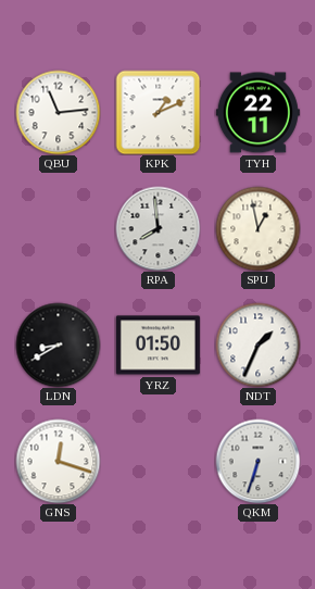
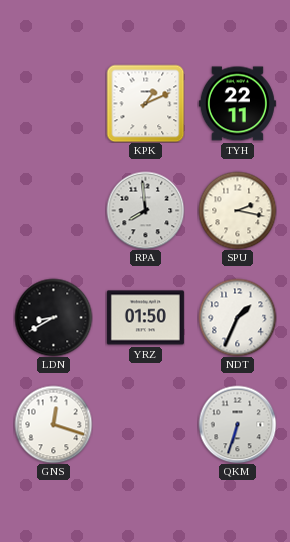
QBU: 11:14 -> none (58, 112)
SPU: 12:58 -> 2:17 (237, 210)
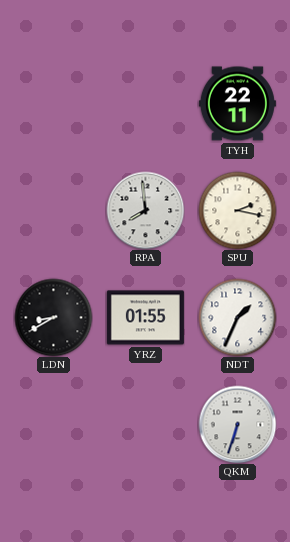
KPK: 1:11 -> none (145, 103)
YRZ: 01:50 -> 01:55 (145, 318)
GNS: 12:18 -> none (53, 424)
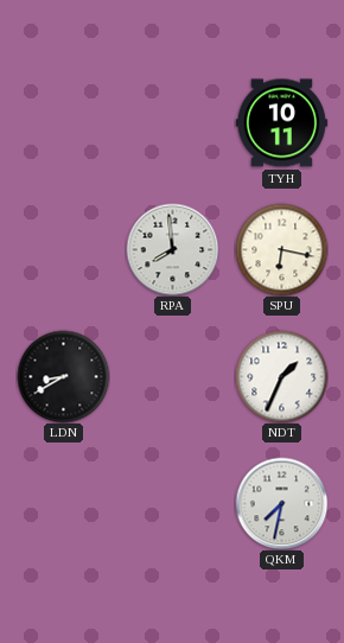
TYH: 22:11 -> 10:11 (281, 123)
SPU: 2:17 -> 6:17 (281, 249)
YRZ: 01:55 -> none (145, 318)
QKM: 6:33 -> 7:32 (281, 503)
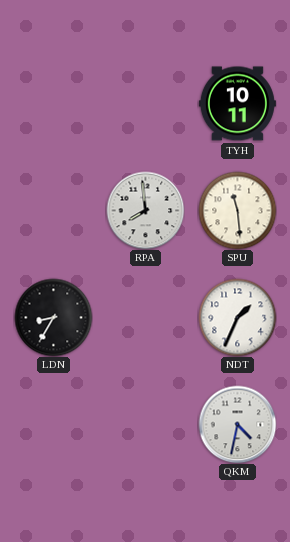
SPU: 6:17 -> 11:29 (237, 210)
LDN: 8:40 -> 8:35 (53, 317)
QKM: 7:32 -> 4:32 (237, 424)
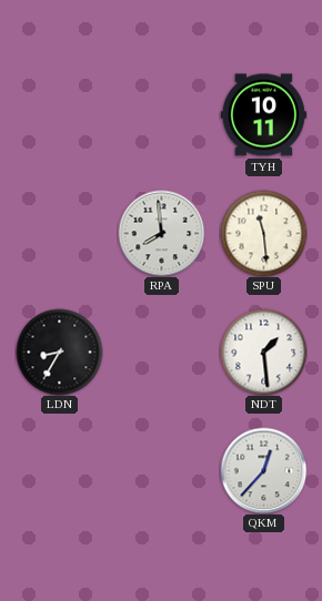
NDT: 1:34 -> 1:29 (263, 352)
QKM: 4:32 -> 12:37 (263, 470)
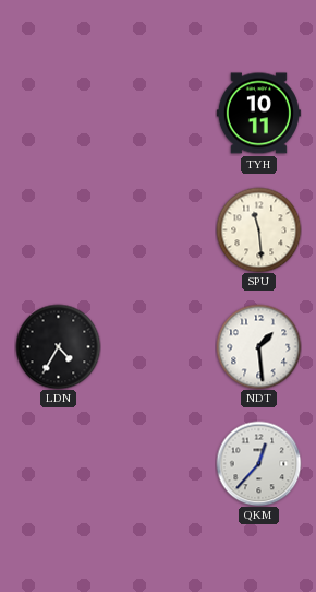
RPA: 7:59 -> none (161, 233)
LDN: 8:35 -> 4:35 (58, 346)
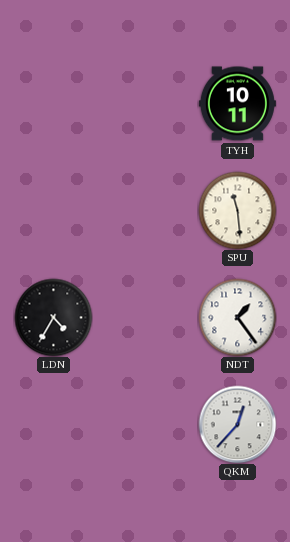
NDT: 1:29 -> 1:24 (237, 317)
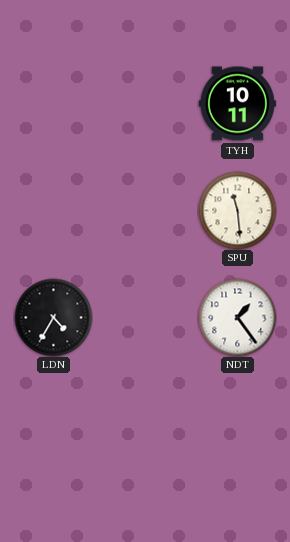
QKM: 12:37 -> none (237, 424)
